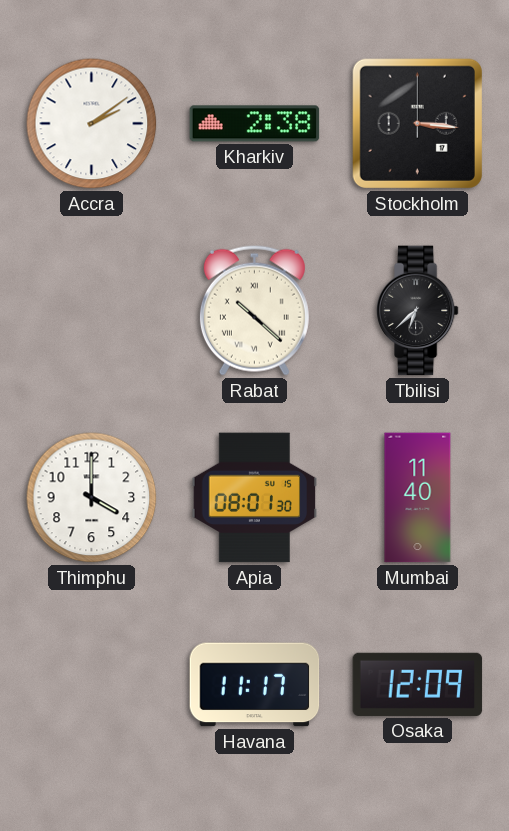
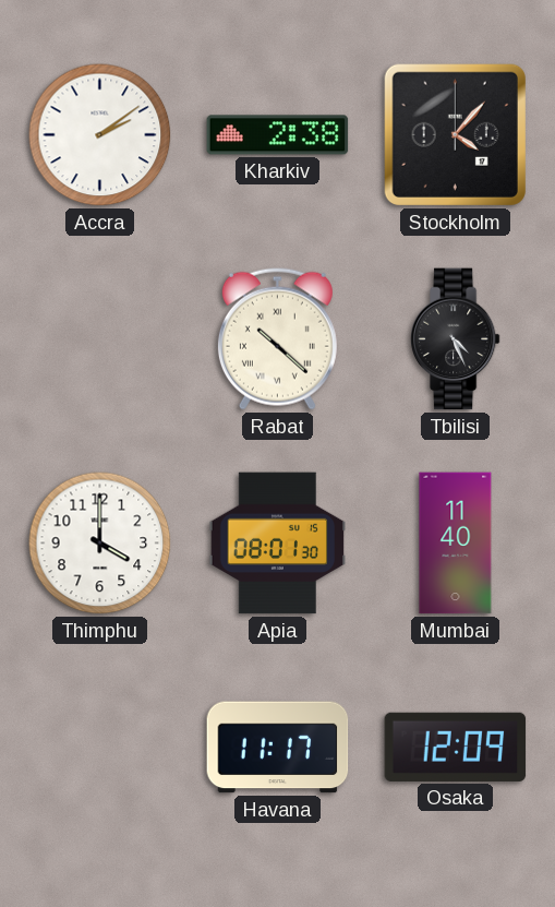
Stockholm: 3:16 -> 4:07 (455, 134)
Tbilisi: 6:38 -> 4:26 (455, 339)
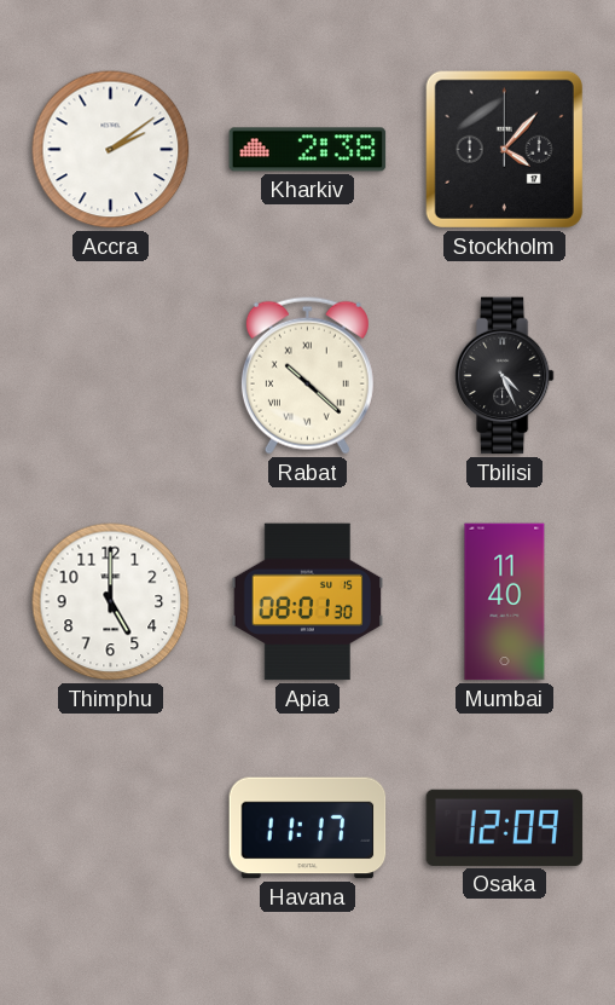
Thimphu: 4:00 -> 5:00 (111, 602)
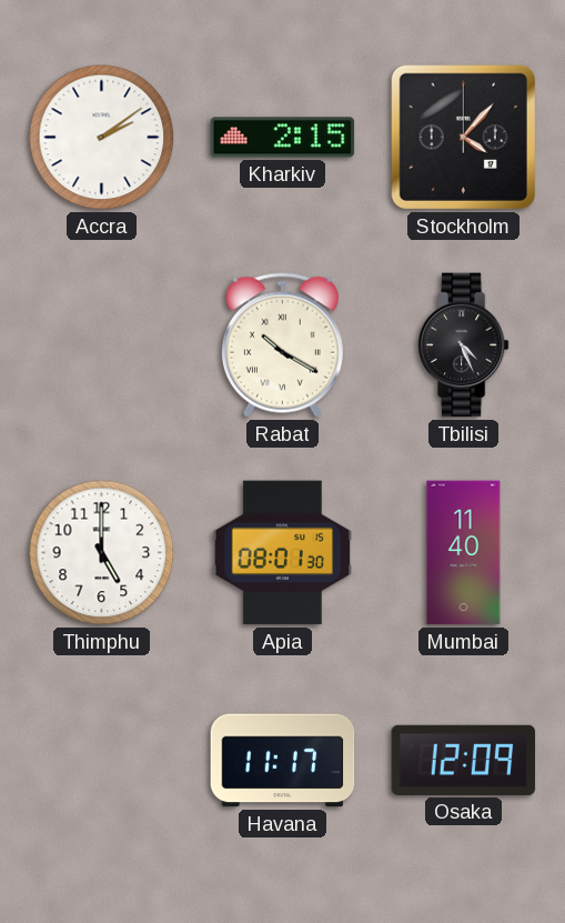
Kharkiv: 2:38 -> 2:15 (283, 138)
Rabat: 10:22 -> 10:20 (282, 344)
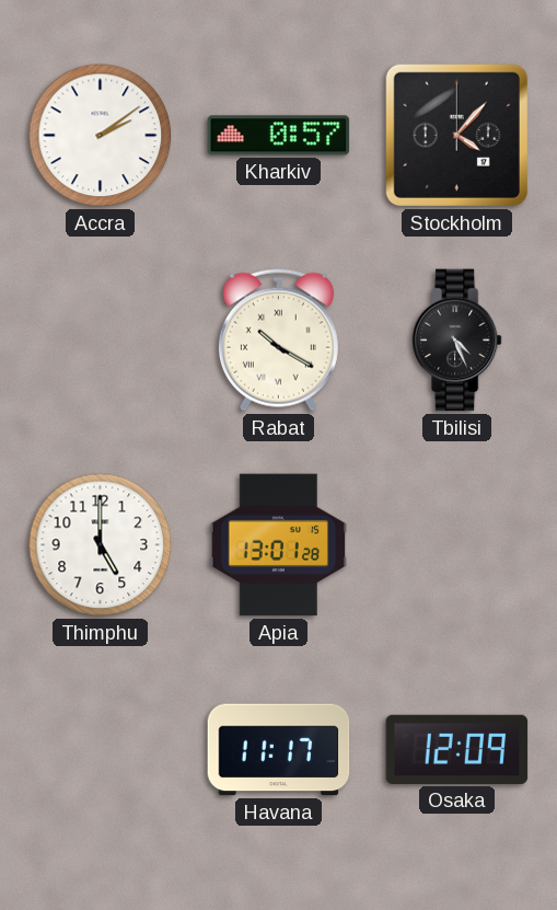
Kharkiv: 2:15 -> 0:57 (279, 136)
Apia: 08:01 -> 13:01 (278, 545)
Mumbai: 11:40 -> none (464, 553)
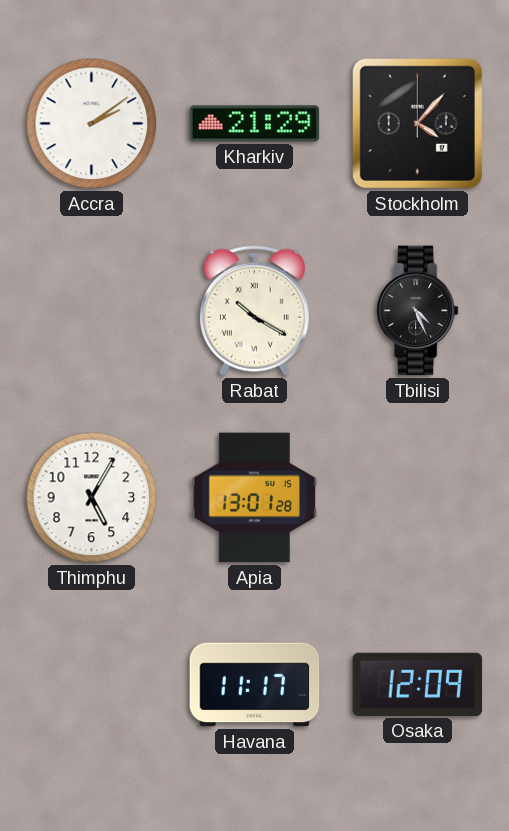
Kharkiv: 0:57 -> 21:29 (255, 124)
Thimphu: 5:00 -> 5:05 (92, 498)
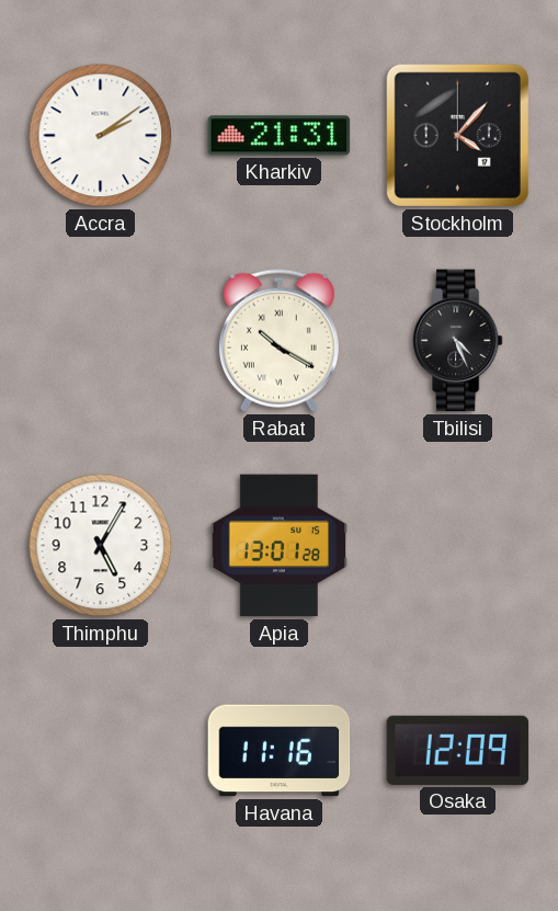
Kharkiv: 21:29 -> 21:31 (280, 136)
Havana: 11:17 -> 11:16 (280, 751)
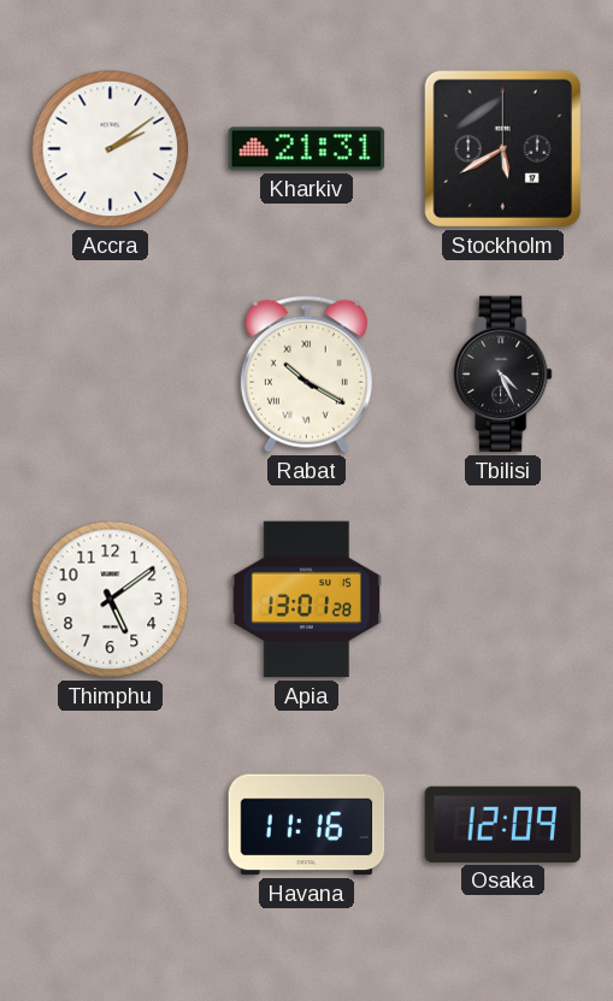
Stockholm: 4:07 -> 5:40 (502, 148)
Thimphu: 5:05 -> 5:09 (111, 600)
